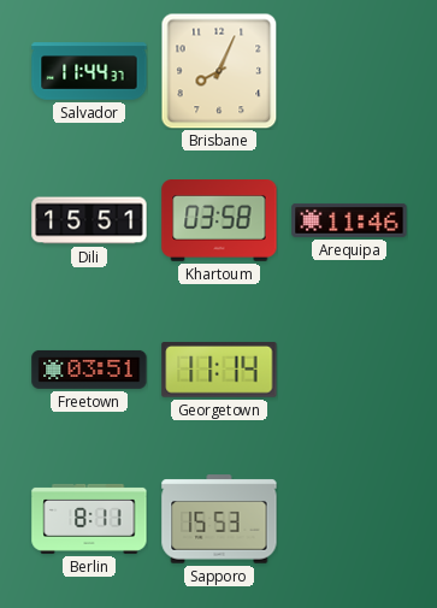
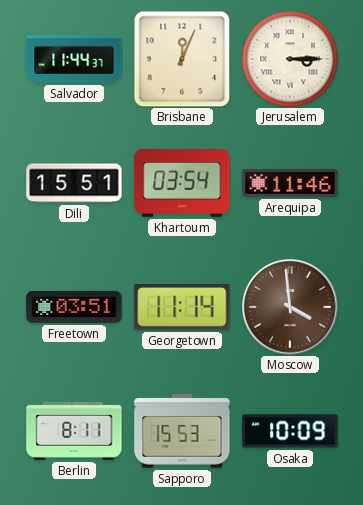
Brisbane: 8:04 -> 12:04 (182, 59)
Jerusalem: none -> 3:15 (290, 59)
Khartoum: 03:58 -> 03:54 (182, 184)
Moscow: none -> 3:59 (290, 307)
Osaka: none -> 10:09 (290, 431)
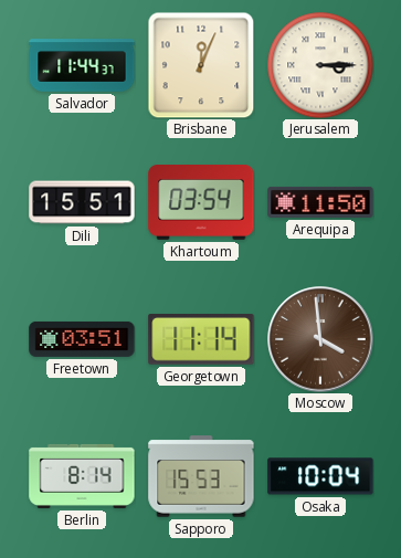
Arequipa: 11:46 -> 11:50 (320, 202)
Berlin: 8:11 -> 8:14 (82, 476)
Osaka: 10:09 -> 10:04 (320, 476)
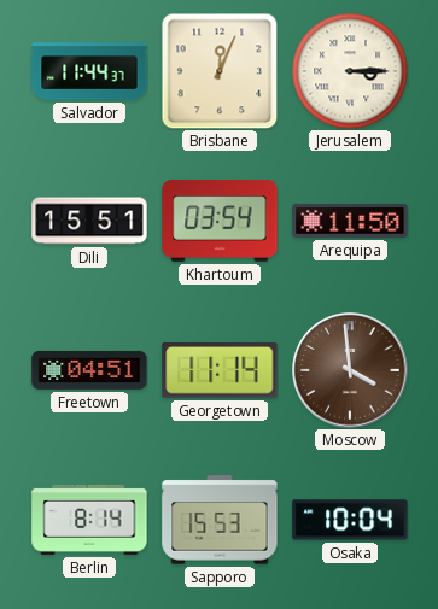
Freetown: 03:51 -> 04:51 (89, 370)
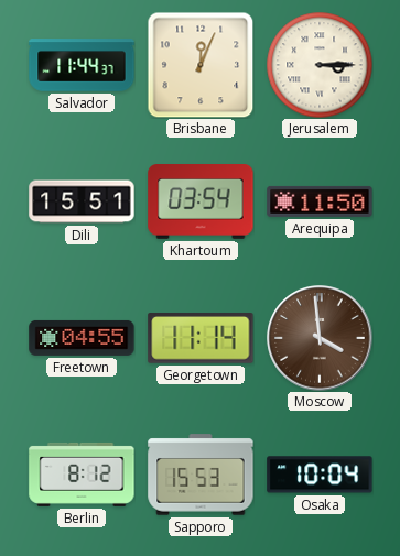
Freetown: 04:51 -> 04:55 (82, 338)
Berlin: 8:14 -> 8:12 (82, 475)
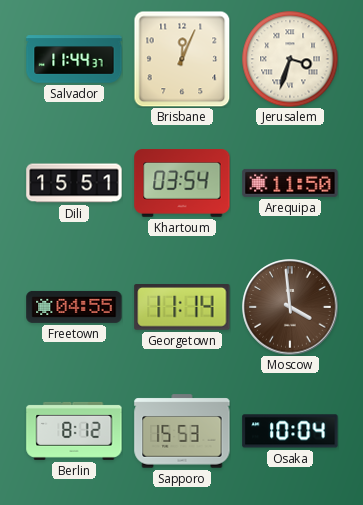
Jerusalem: 3:15 -> 3:33 (290, 59)
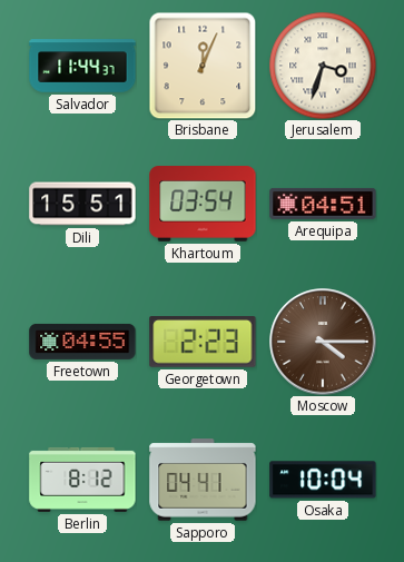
Arequipa: 11:50 -> 04:51 (323, 204)
Georgetown: 11:14 -> 2:23 (203, 343)
Moscow: 3:59 -> 4:15 (323, 342)
Sapporo: 15:53 -> 04:41 (203, 480)
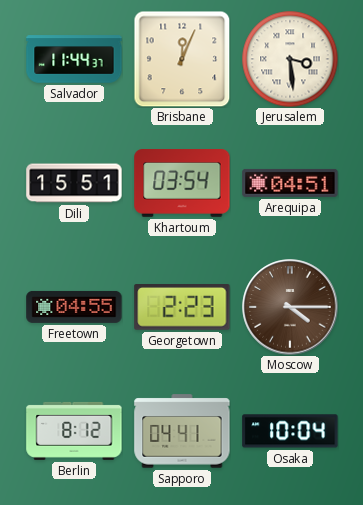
Jerusalem: 3:33 -> 3:29 (290, 59)
